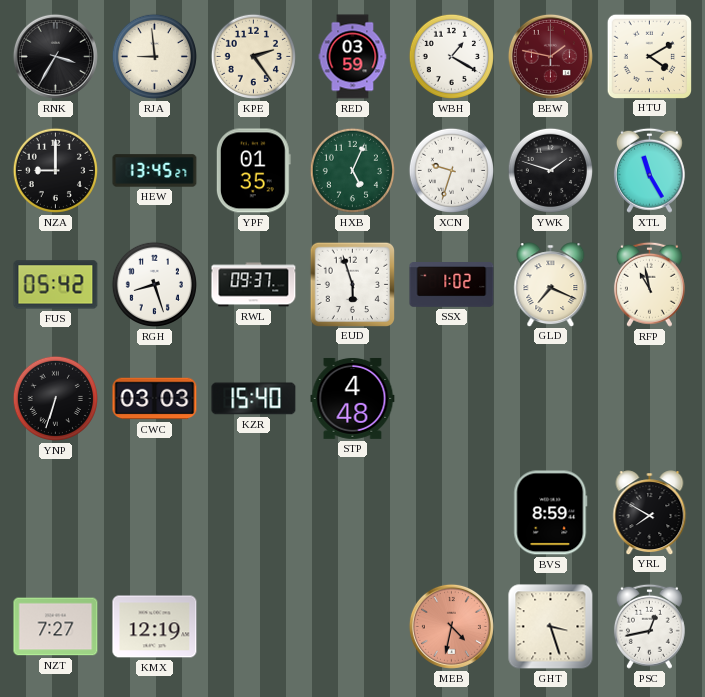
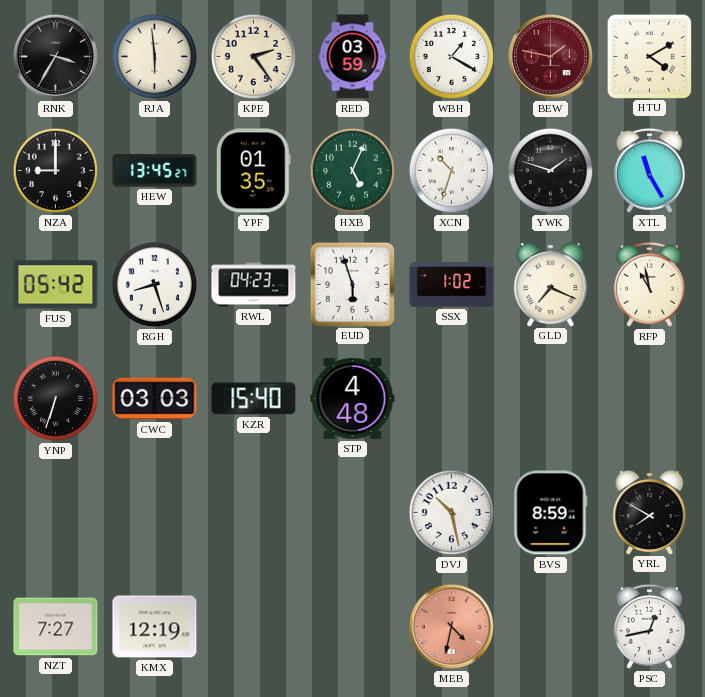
RJA: 8:59 -> 5:59 (154, 56)
XCN: 9:33 -> 10:33 (451, 170)
RWL: 09:37 -> 04:23 (254, 285)
DVJ: none -> 10:28 (451, 512)
GHT: 3:27 -> none (551, 627)
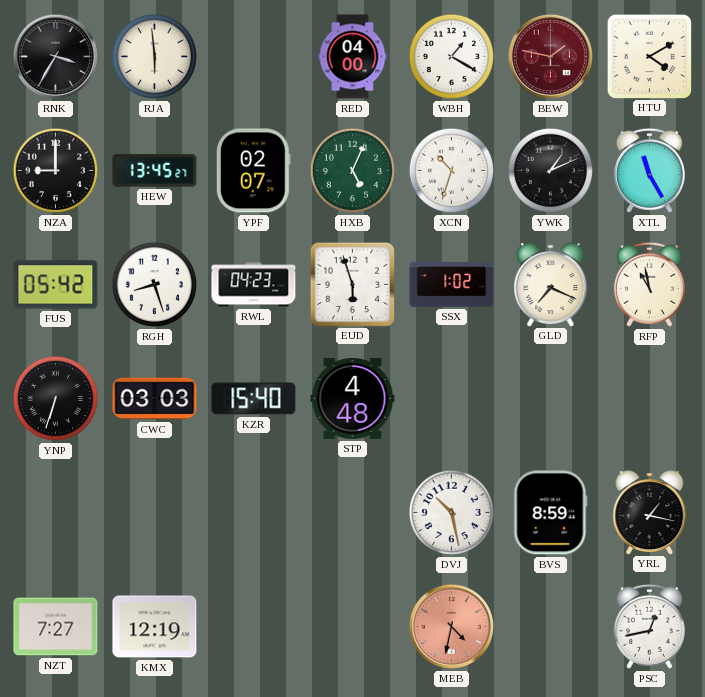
KPE: 2:24 -> none (253, 56)
RED: 03:59 -> 04:00 (353, 57)
YPF: 01:35 -> 02:07 (253, 171)
YWK: 1:48 -> 1:11 (550, 170)
YRL: 7:50 -> 1:17 (650, 512)
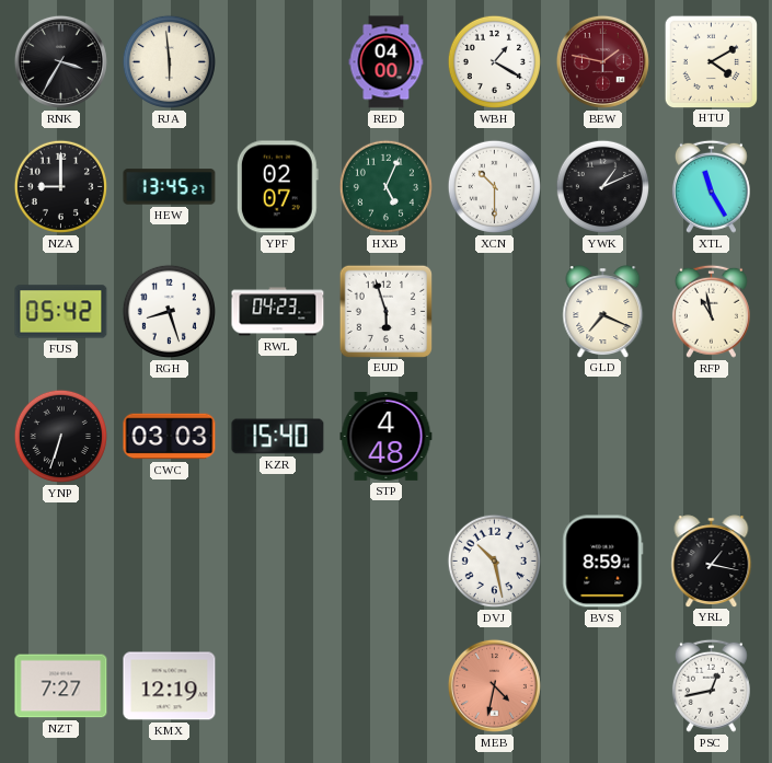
XCN: 10:33 -> 10:30 (494, 186)
SSX: 1:02 -> none (452, 285)
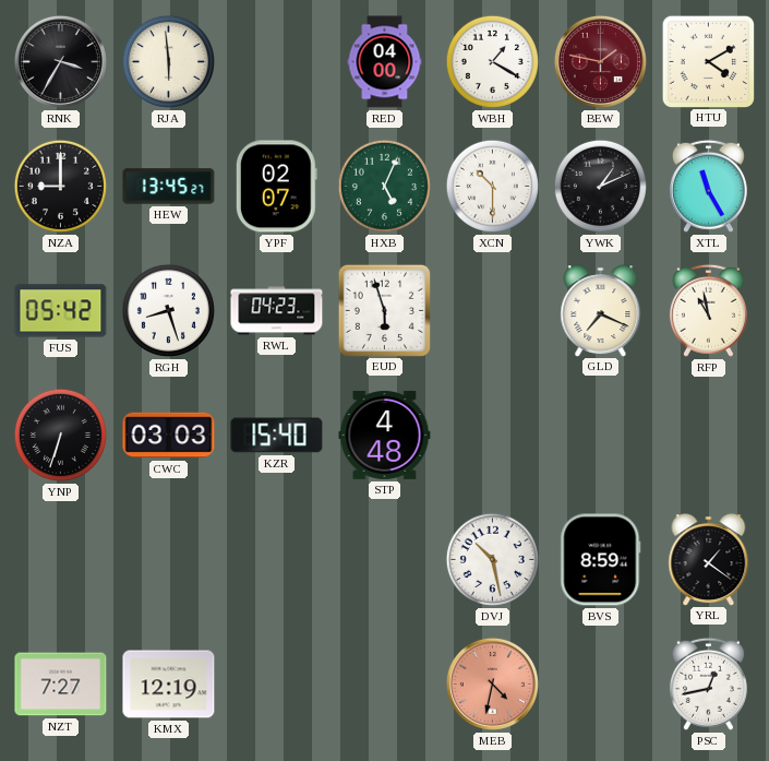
YRL: 1:17 -> 1:21 (709, 559)
